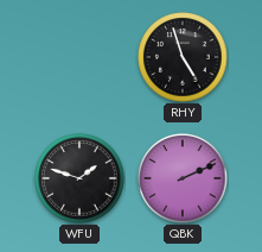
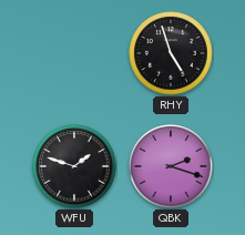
QBK: 2:11 -> 2:18 (171, 166)
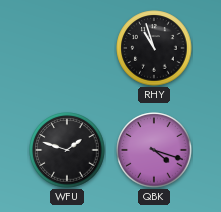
RHY: 4:57 -> 10:57 (154, 48)
QBK: 2:18 -> 4:18 (154, 150)
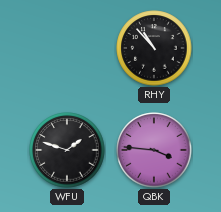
RHY: 10:57 -> 10:53 (154, 48)
QBK: 4:18 -> 3:46 (154, 150)
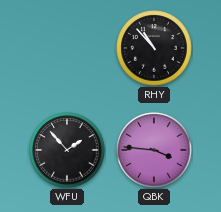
WFU: 1:48 -> 1:53 (67, 150)
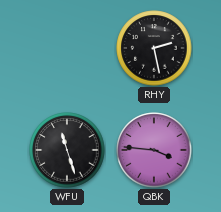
RHY: 10:53 -> 2:28 (154, 48)
WFU: 1:53 -> 11:27 (67, 150)
